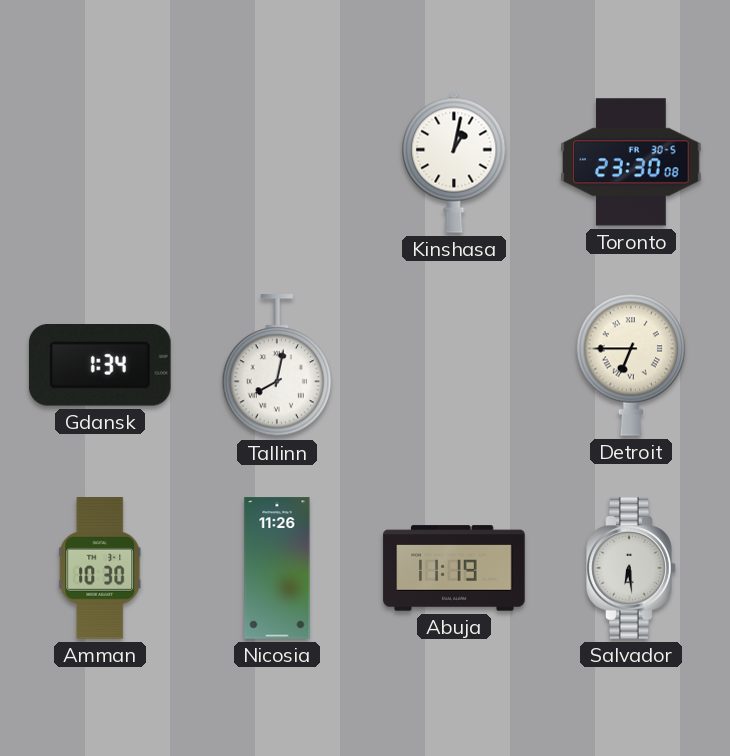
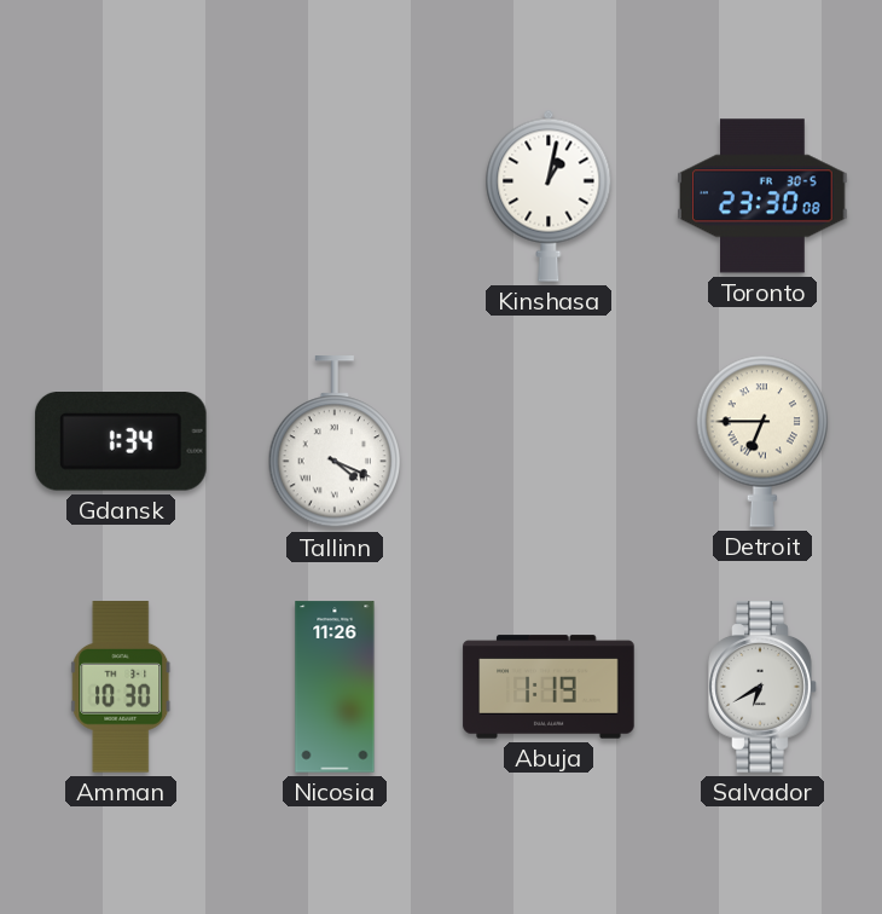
Tallinn: 8:02 -> 4:19 (333, 442)
Abuja: 11:19 -> 1:19 (549, 687)
Salvador: 6:29 -> 6:40 (762, 687)
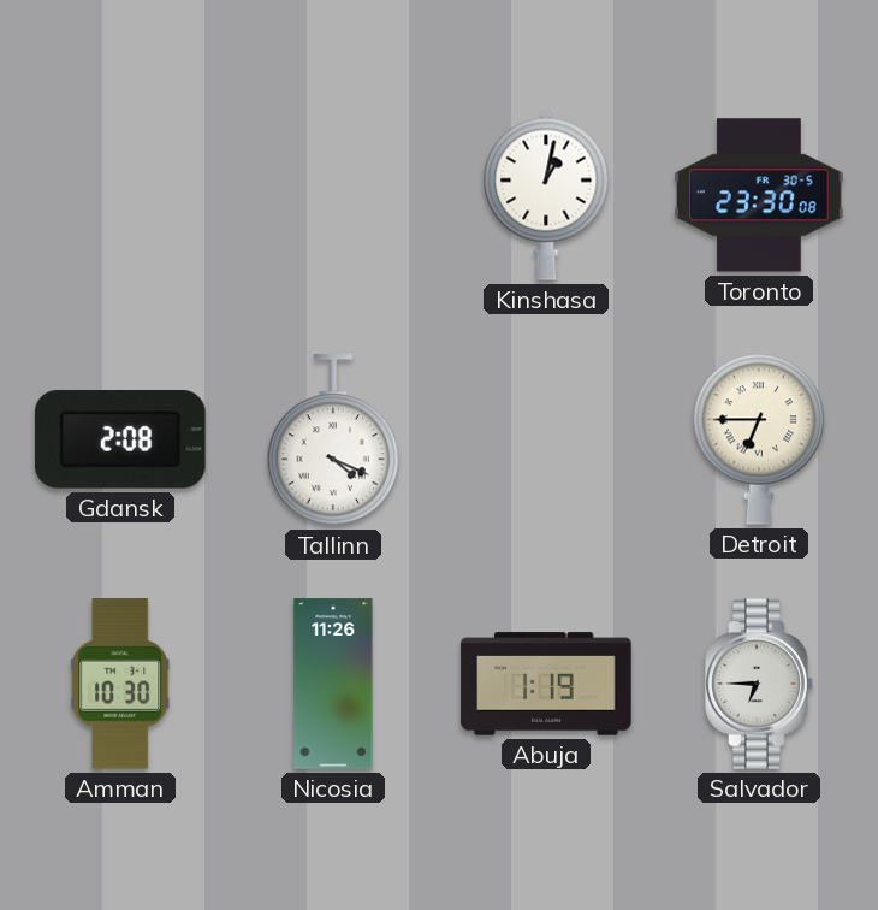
Gdansk: 1:34 -> 2:08 (120, 441)
Salvador: 6:40 -> 6:45 (759, 684)
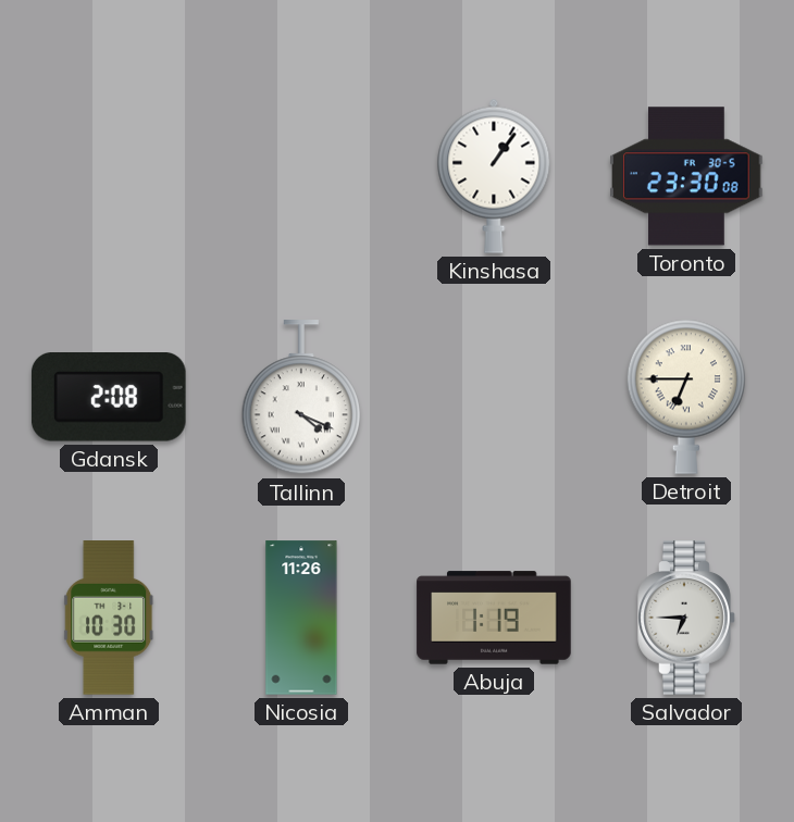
Kinshasa: 1:02 -> 1:06 (494, 176)
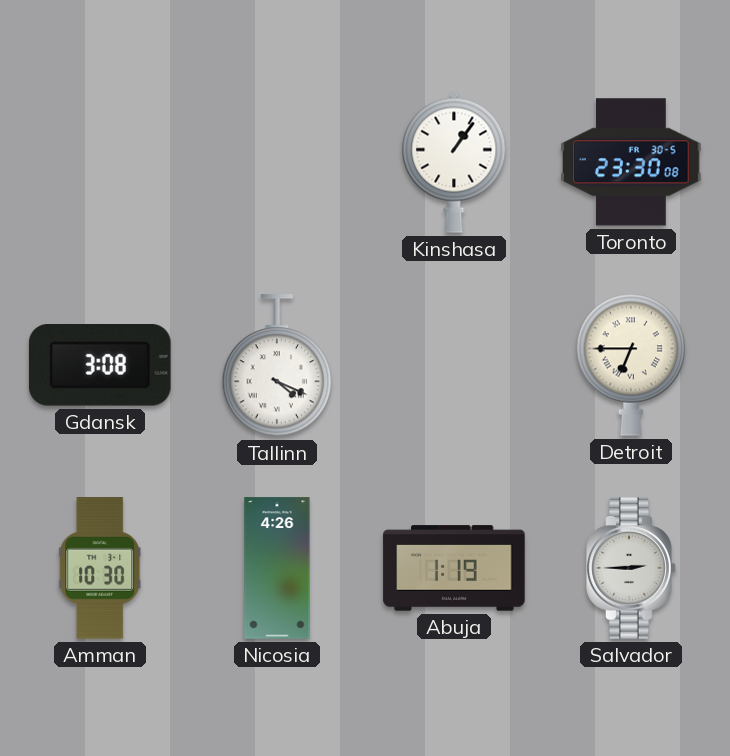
Gdansk: 2:08 -> 3:08 (100, 366)
Nicosia: 11:26 -> 4:26 (277, 568)
Salvador: 6:45 -> 2:45 (631, 568)
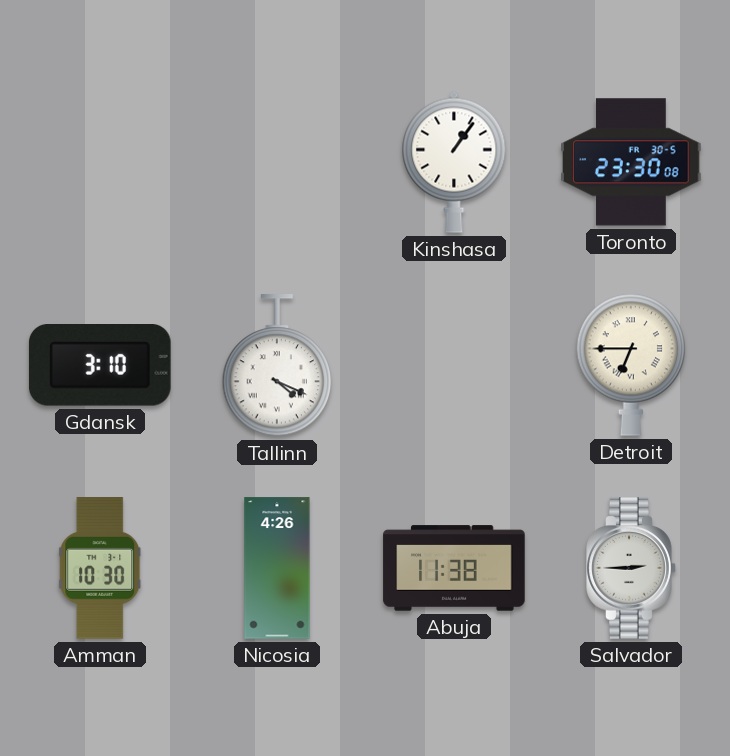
Gdansk: 3:08 -> 3:10 (100, 366)
Abuja: 1:19 -> 11:38 (454, 568)
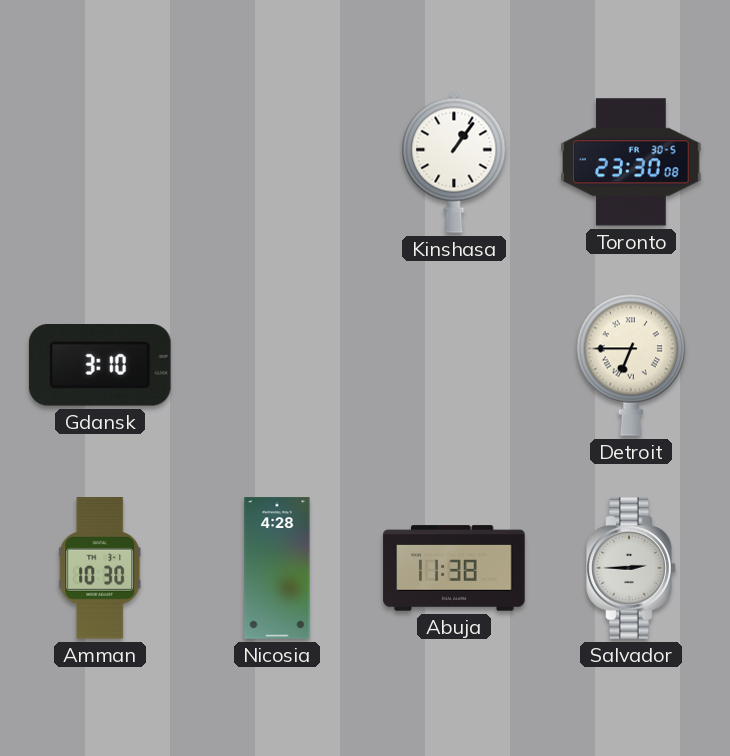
Tallinn: 4:19 -> none (276, 366)
Nicosia: 4:26 -> 4:28 (277, 568)
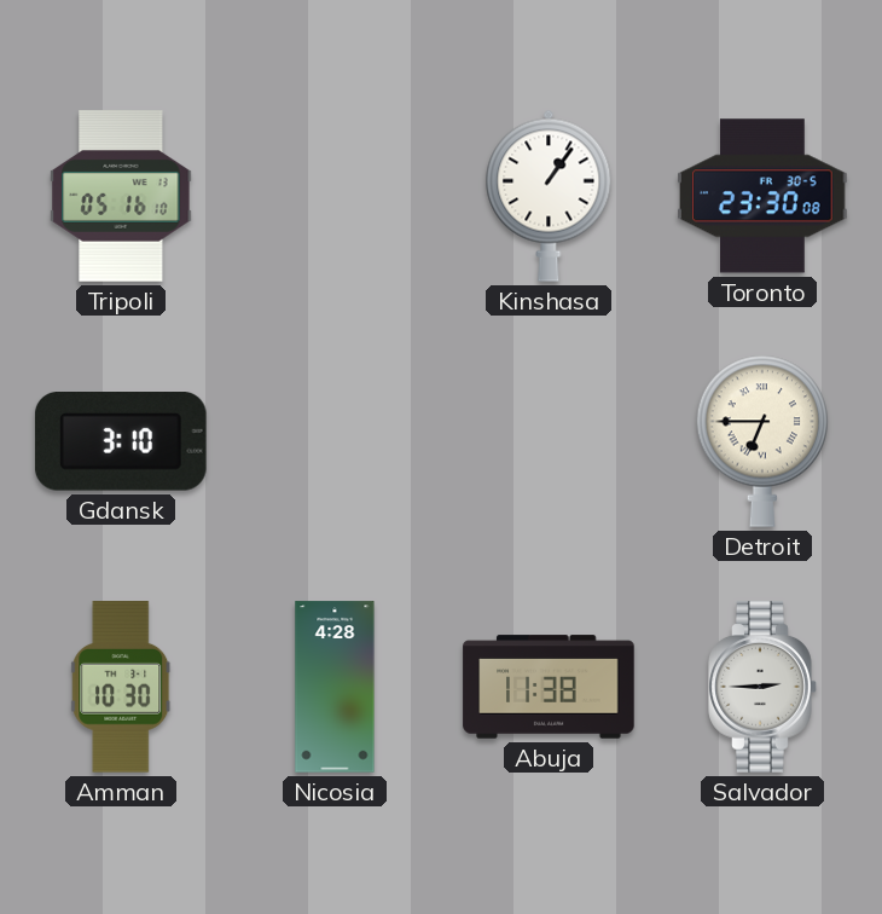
Tripoli: none -> 05:16 (121, 196)
